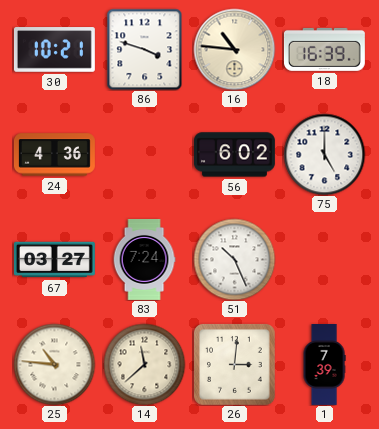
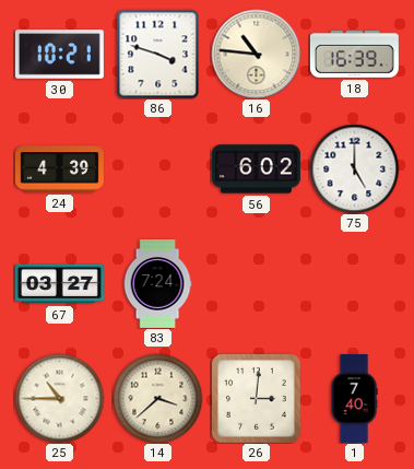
24: 4:36 -> 4:39 (59, 169)
51: 10:26 -> none (234, 259)
25: 10:46 -> 10:45 (59, 398)
14: 11:38 -> 3:38 (157, 398)
1: 7:39 -> 7:40 (354, 399)
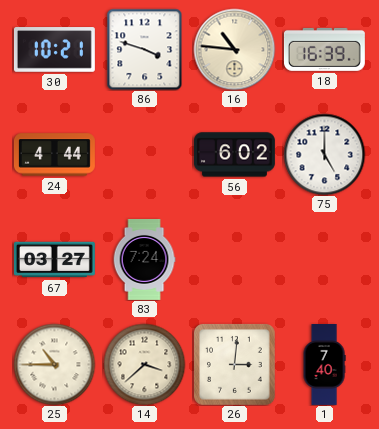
24: 4:39 -> 4:44 (54, 155)
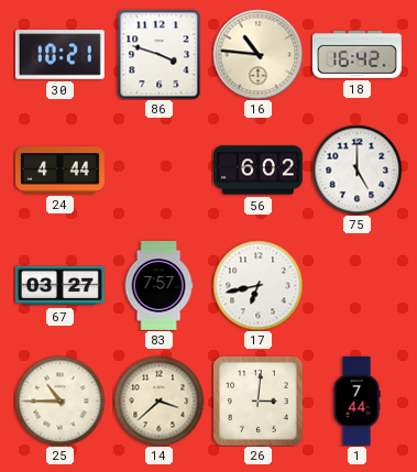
18: 16:39 -> 16:42 (356, 54)
83: 7:24 -> 7:57 (158, 286)
17: none -> 6:43 (257, 285)
1: 7:40 -> 7:44 (356, 402)
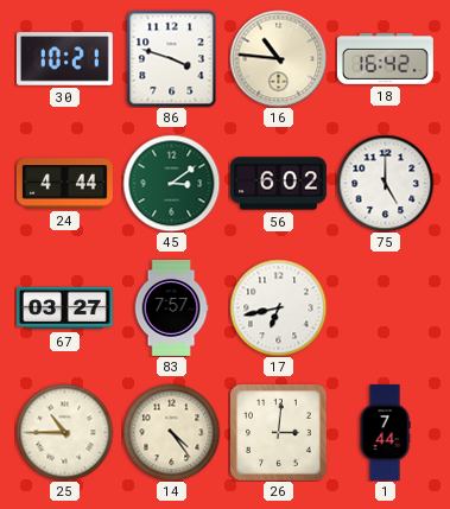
45: none -> 3:09 (171, 183)
14: 3:38 -> 4:24 (171, 432)
